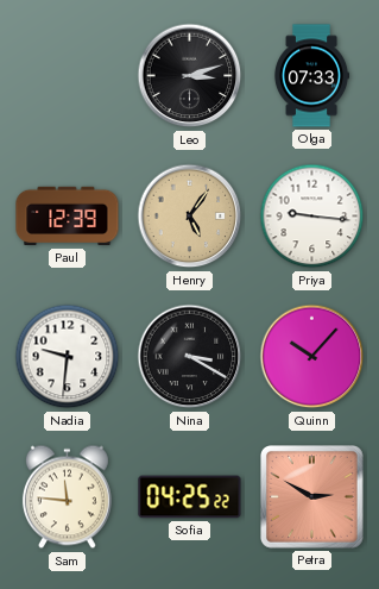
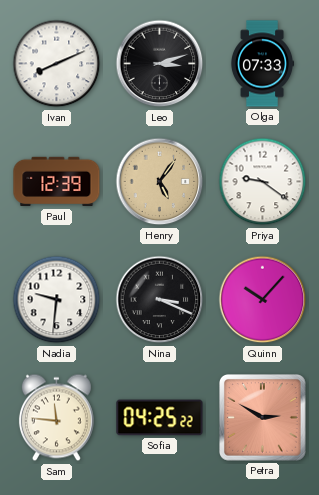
Ivan: none -> 8:11 (57, 64)
Priya: 9:16 -> 9:21 (263, 182)
Nina: 3:20 -> 3:19 (160, 300)
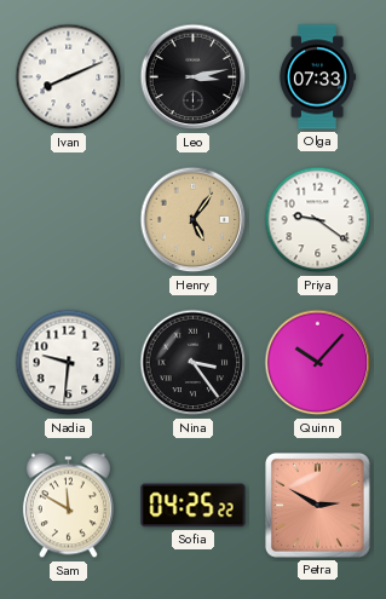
Leo: 3:12 -> 3:13 (194, 77)
Paul: 12:39 -> none (57, 182)
Nina: 3:19 -> 3:24 (194, 363)
Sam: 11:46 -> 11:50 (68, 506)
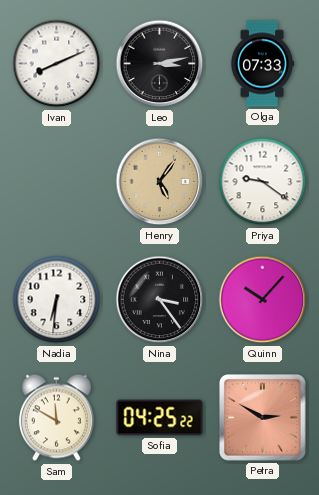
Nadia: 9:31 -> 6:31 (57, 300)
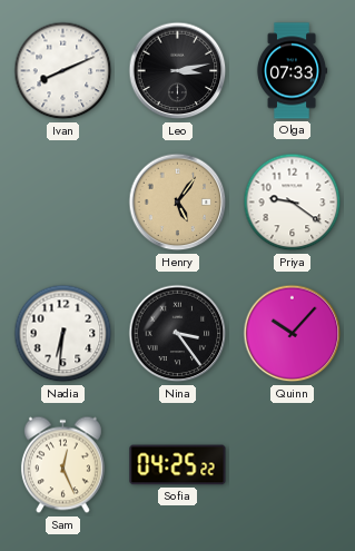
Sam: 11:50 -> 12:26 (62, 465)
Petra: 2:50 -> none (263, 418)
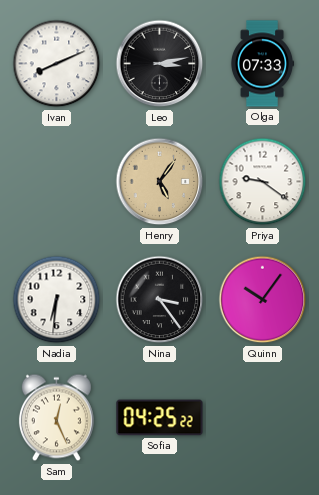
Quinn: 10:07 -> 10:06 (263, 300)
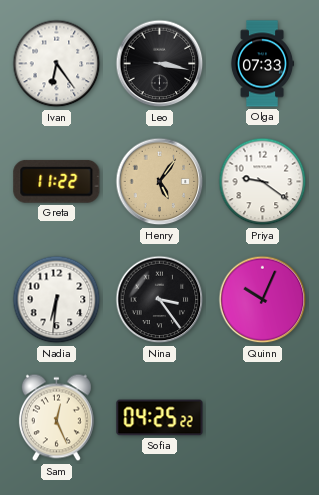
Ivan: 8:11 -> 6:24 (57, 64)
Leo: 3:13 -> 3:17 (160, 64)
Greta: none -> 11:22 (57, 181)
Quinn: 10:06 -> 10:04 (263, 300)
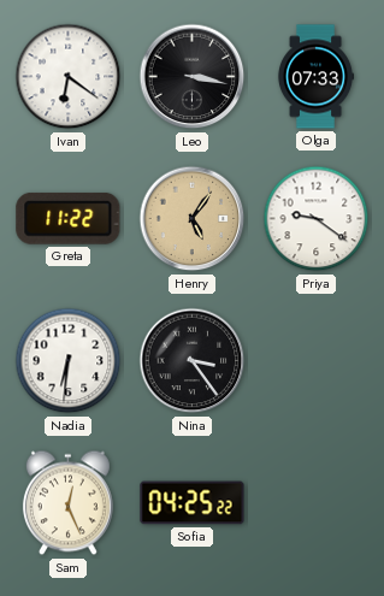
Ivan: 6:24 -> 6:21 (69, 77)
Quinn: 10:04 -> none (263, 300)
